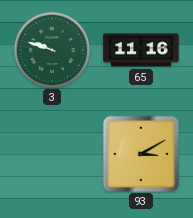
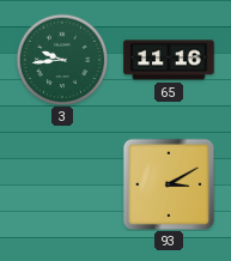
3: 9:48 -> 9:44 (62, 60)
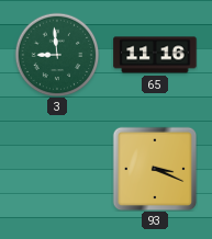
3: 9:44 -> 8:59 (57, 55)
93: 3:10 -> 3:19 (155, 169)
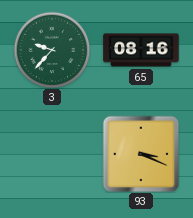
3: 8:59 -> 9:37 (52, 50)
65: 11:16 -> 08:16 (141, 50)
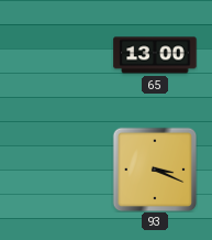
3: 9:37 -> none (52, 50)
65: 08:16 -> 13:00 (155, 55)
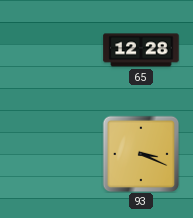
65: 13:00 -> 12:28 (141, 50)
